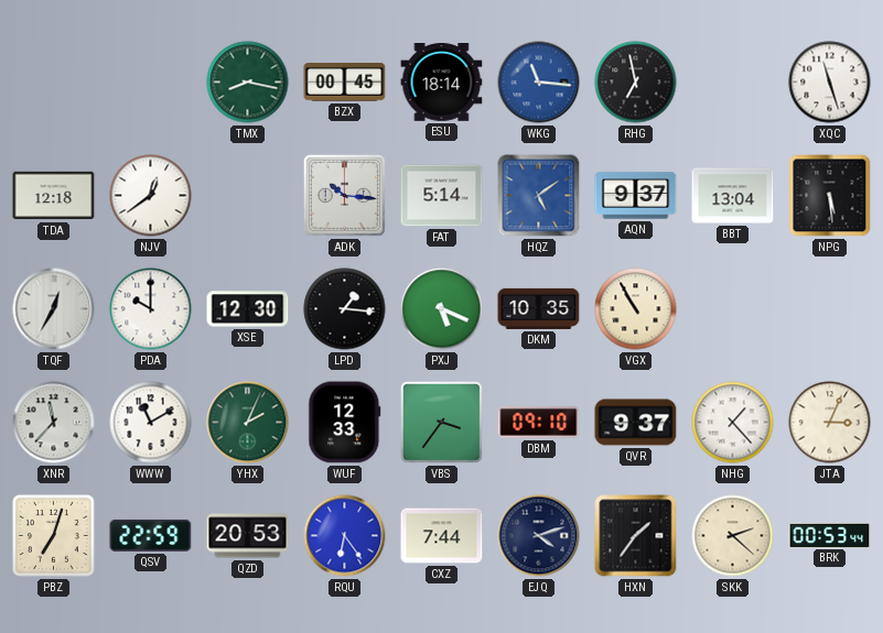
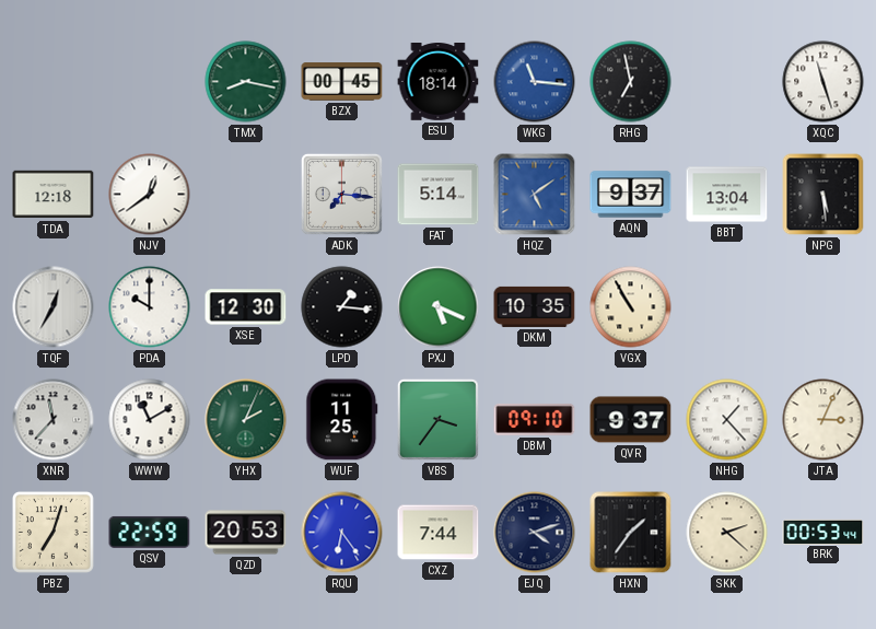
ADK: 10:16 -> 7:16 (341, 194)
WUF: 12:33 -> 11:25 (342, 420)
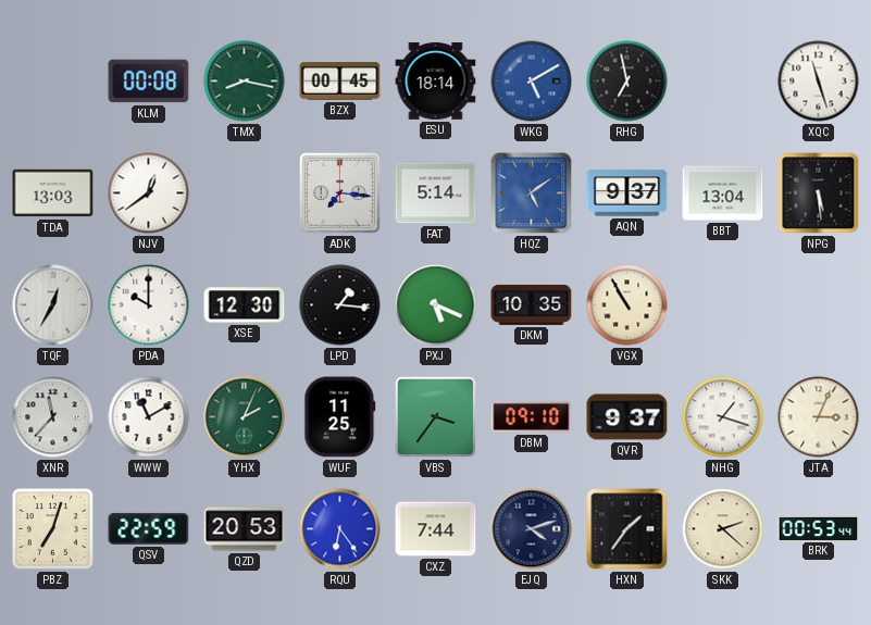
KLM: none -> 00:08 (149, 82)
WKG: 11:16 -> 5:10 (532, 82)
TDA: 12:18 -> 13:03 (53, 193)
NHG: 1:23 -> 1:18 (723, 417)
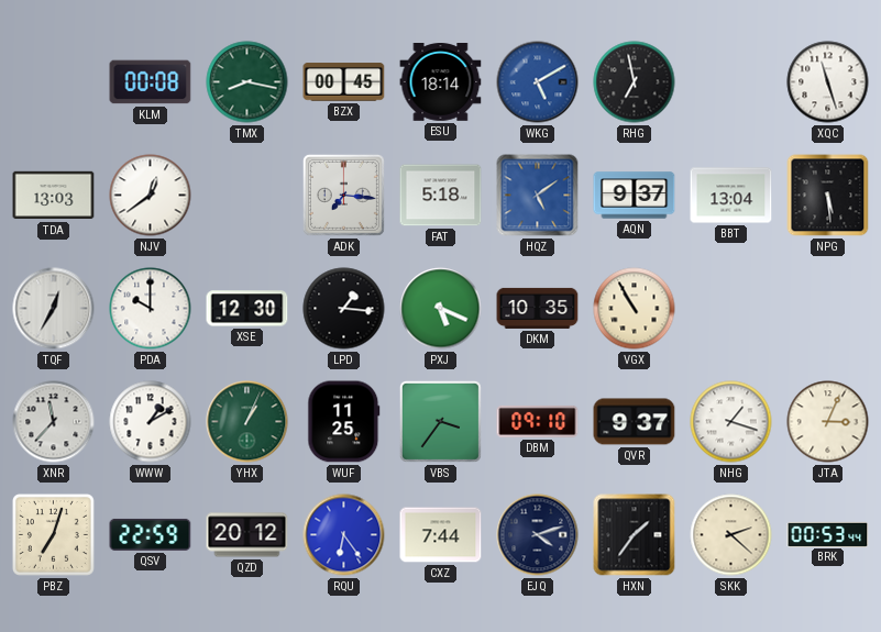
FAT: 5:14 -> 5:18 (441, 196)
WWW: 11:10 -> 1:10 (151, 422)
YHX: 2:04 -> 1:04 (247, 422)
QZD: 20:53 -> 20:12 (247, 535)
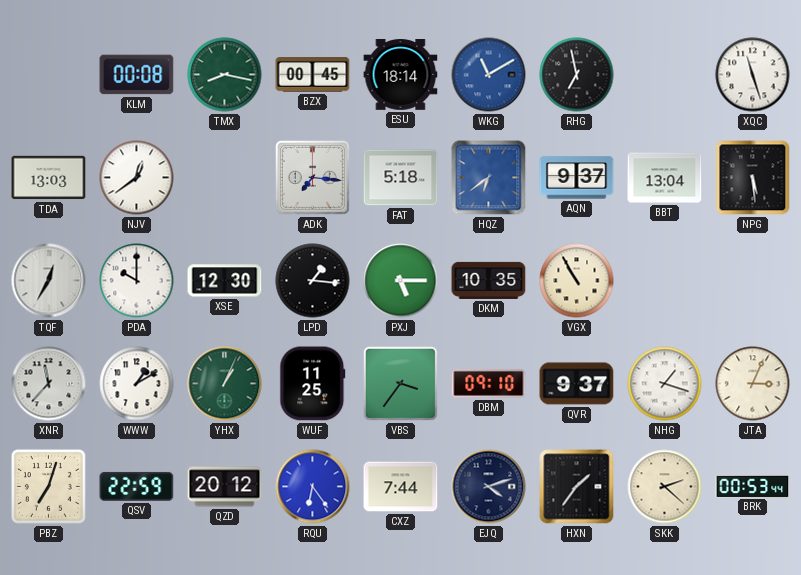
WKG: 5:10 -> 11:10 (489, 75)
HQZ: 5:09 -> 6:39 (489, 178)
PXJ: 5:19 -> 5:15 (401, 281)
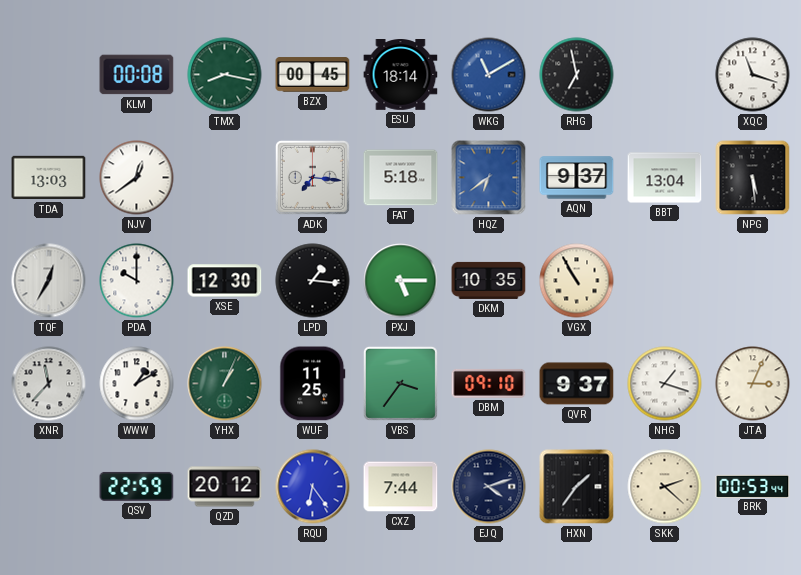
XQC: 11:27 -> 11:18 (753, 75)
PBZ: 7:03 -> none (48, 486)
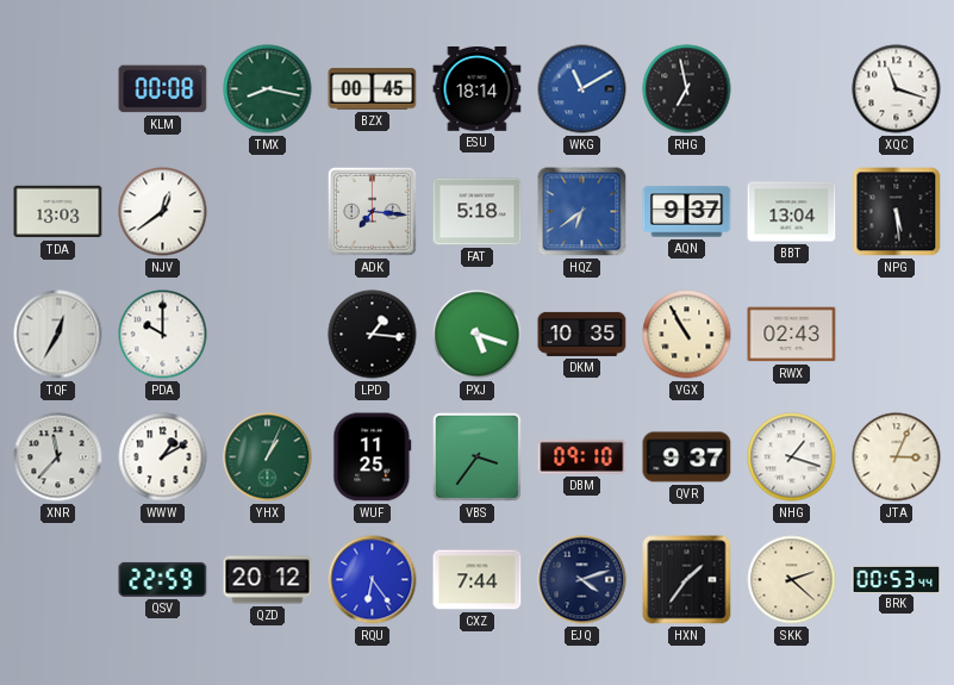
XSE: 12:30 -> none (225, 281)
PXJ: 5:15 -> 5:18 (478, 335)
RWX: none -> 02:43 (792, 335)
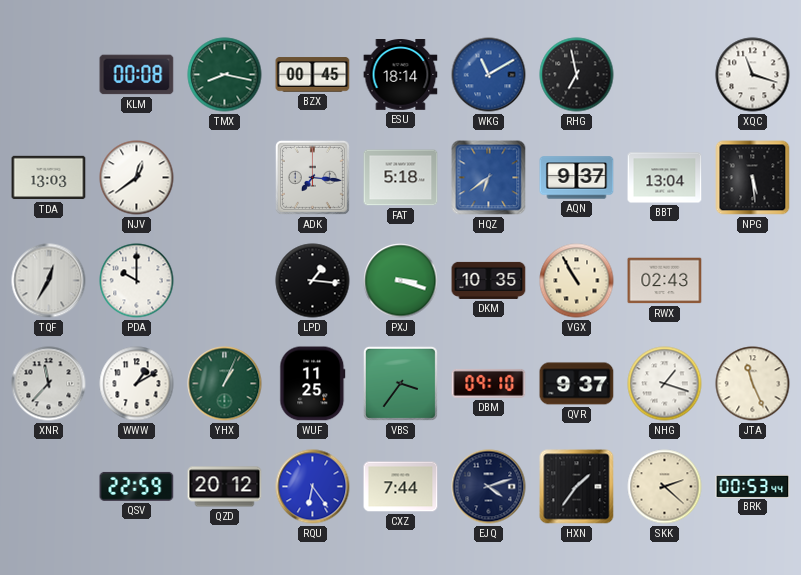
PXJ: 5:18 -> 3:18 (401, 281)
JTA: 3:04 -> 11:26 (753, 384)
